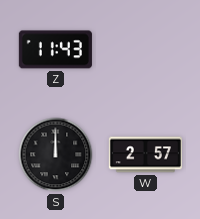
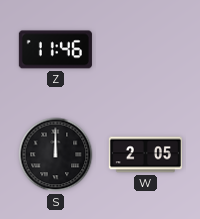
Z: 11:43 -> 11:46 (55, 50)
W: 2:57 -> 2:05 (145, 155)
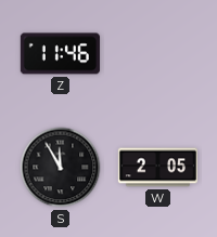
S: 12:00 -> 11:55 (61, 168)
